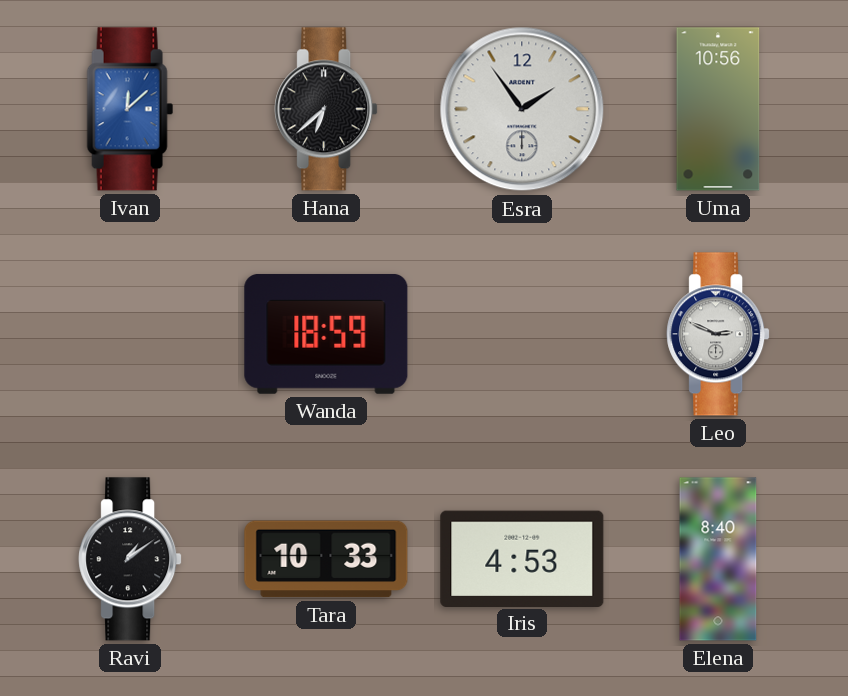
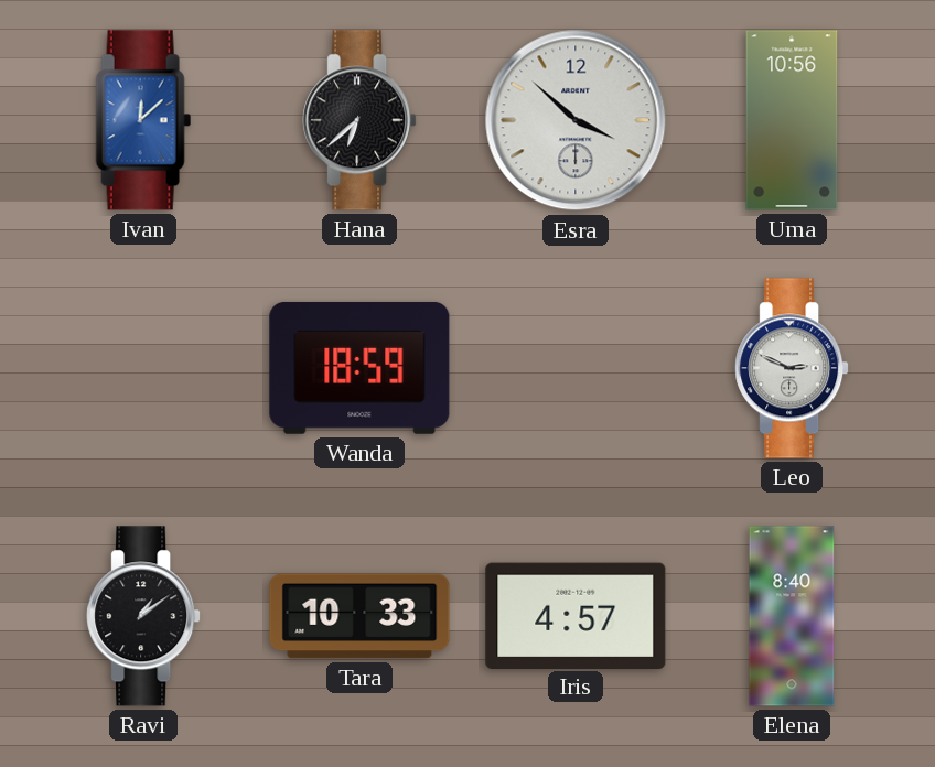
Esra: 1:54 -> 3:52 (576, 120)
Iris: 4:53 -> 4:57 (576, 615)
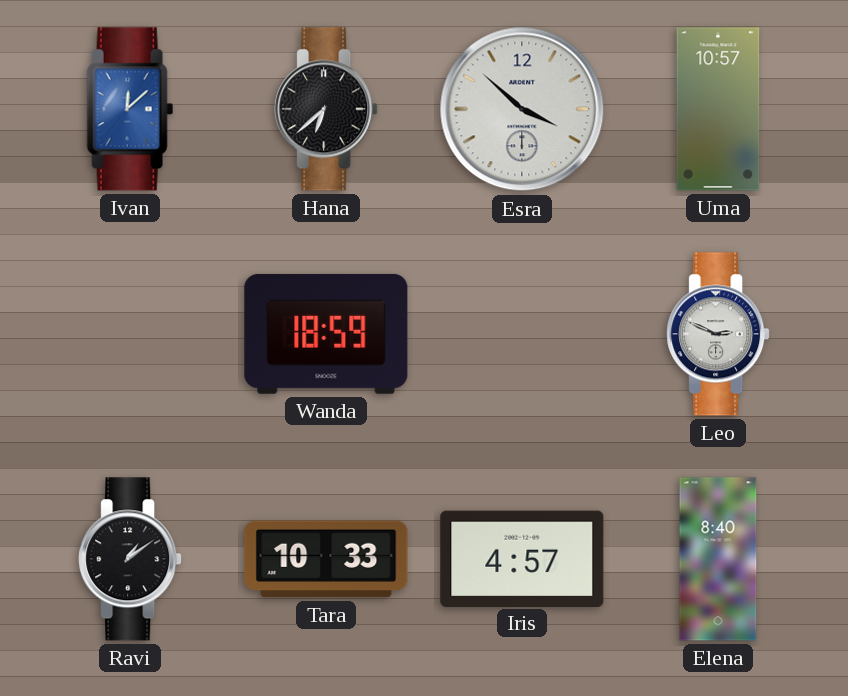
Uma: 10:56 -> 10:57 (718, 109)
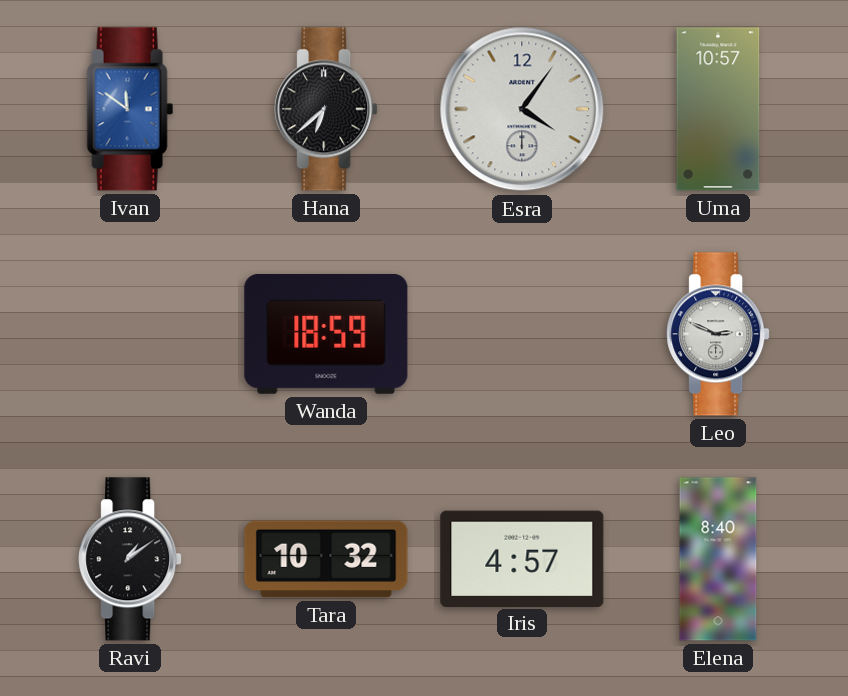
Ivan: 12:08 -> 11:51 (130, 109)
Esra: 3:52 -> 4:06 (522, 109)
Tara: 10:33 -> 10:32 (326, 559)
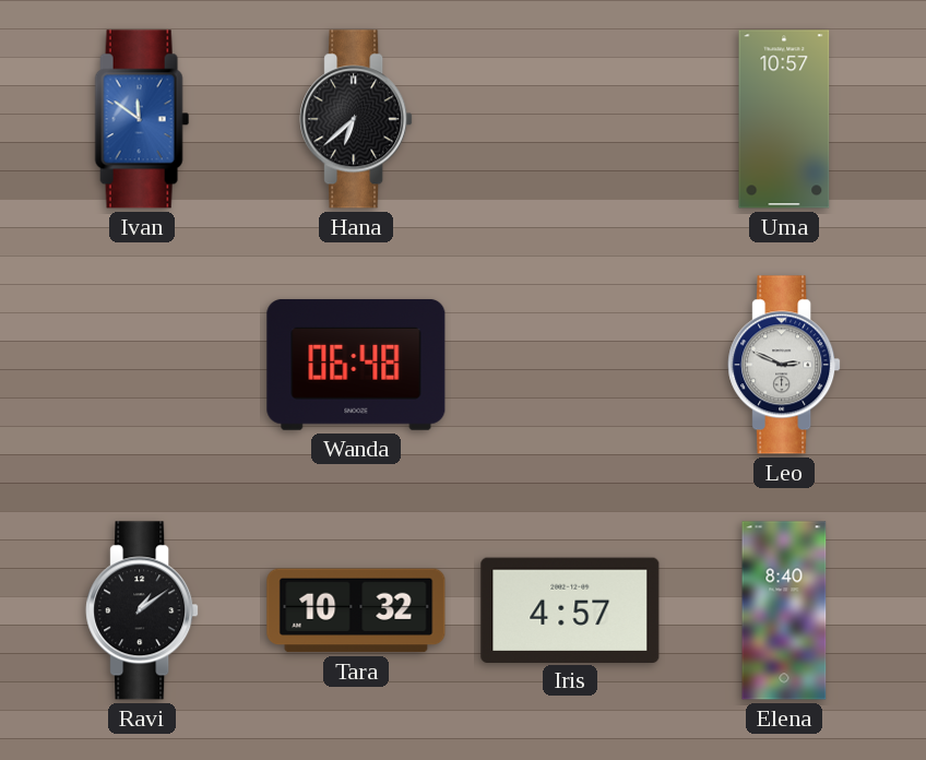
Esra: 4:06 -> none (522, 109)
Wanda: 18:59 -> 06:48 (356, 365)
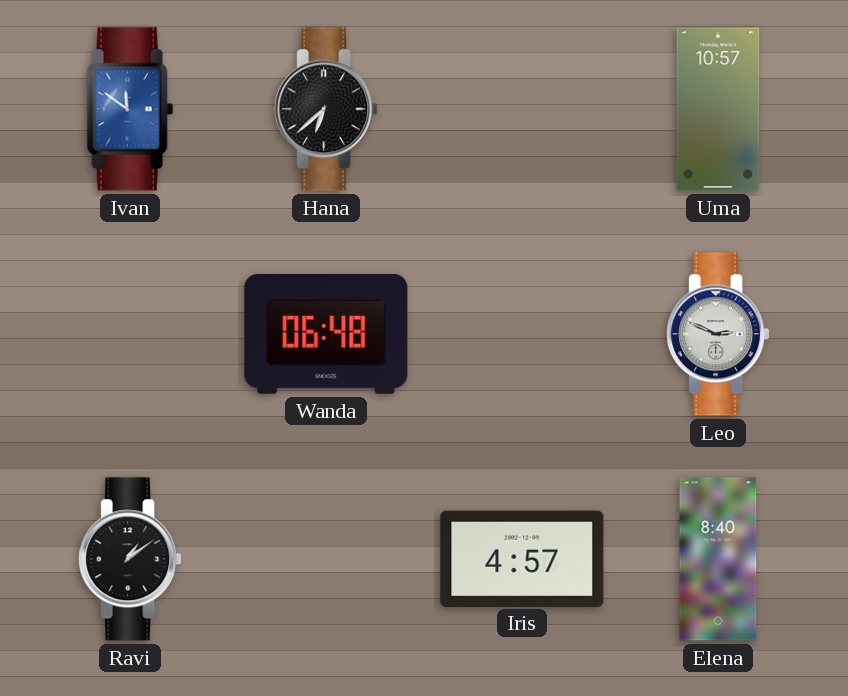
Tara: 10:32 -> none (356, 610)
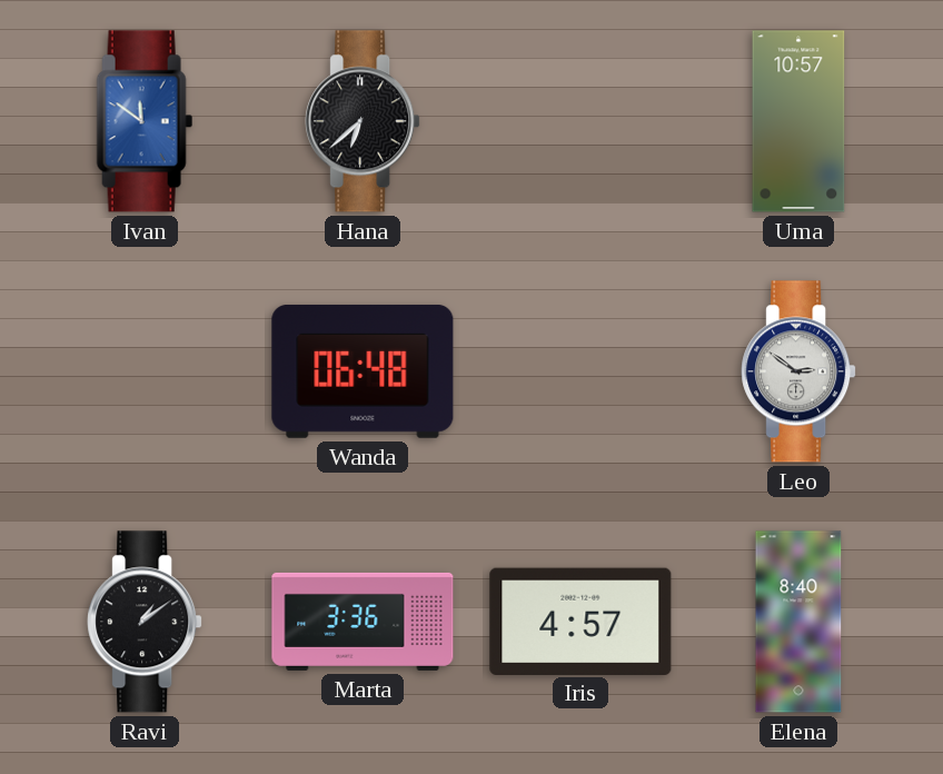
Leo: 2:49 -> 2:51 (798, 371)
Marta: none -> 3:36 (363, 622)
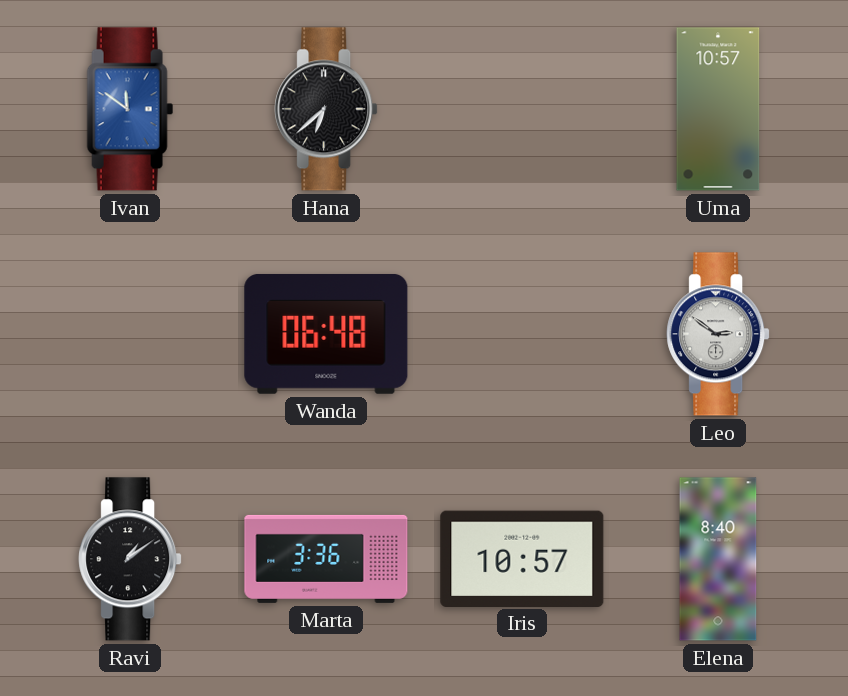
Iris: 4:57 -> 10:57 (522, 558)
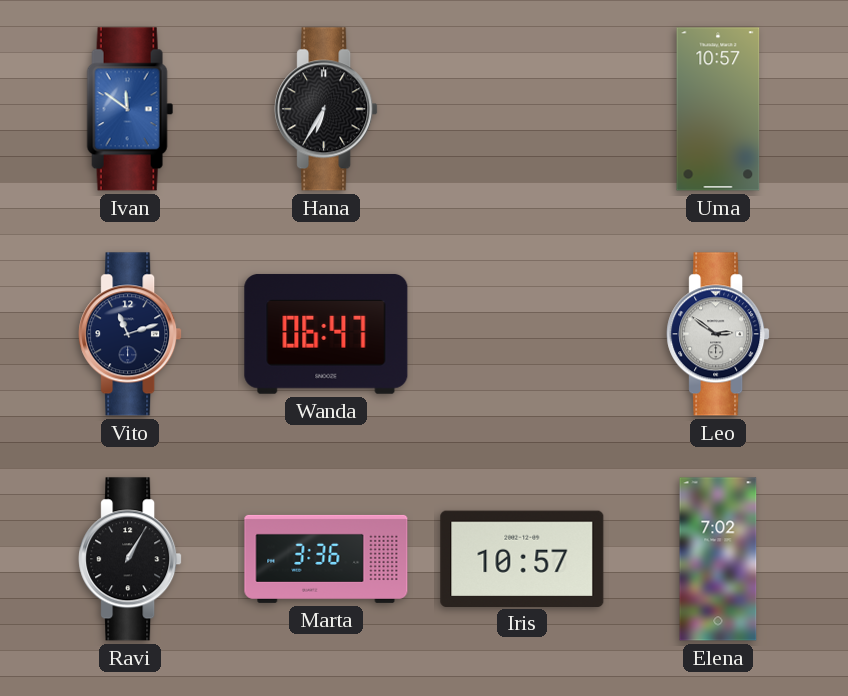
Hana: 6:38 -> 6:35 (326, 109)
Vito: none -> 11:12 (130, 334)
Wanda: 06:48 -> 06:47 (326, 334)
Ravi: 1:09 -> 1:05 (130, 559)
Elena: 8:40 -> 7:02 (718, 559)
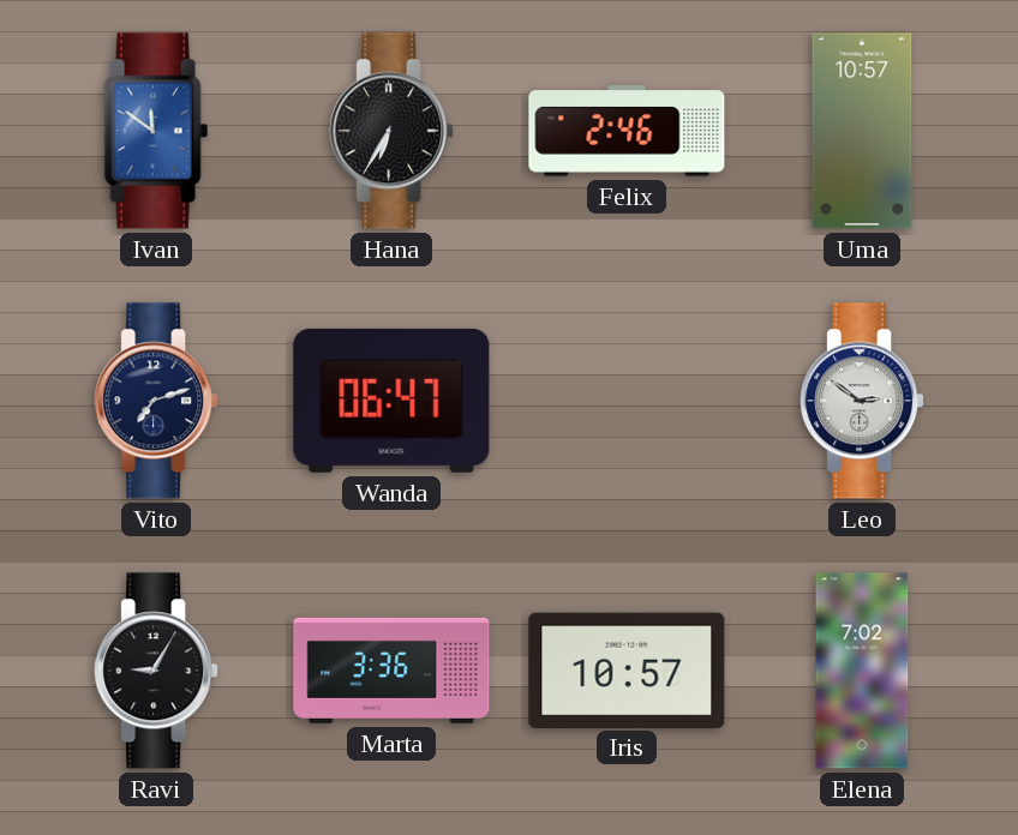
Felix: none -> 2:46 (627, 131)
Vito: 11:12 -> 7:12 (156, 401)
Ravi: 1:05 -> 9:05 (156, 671)
